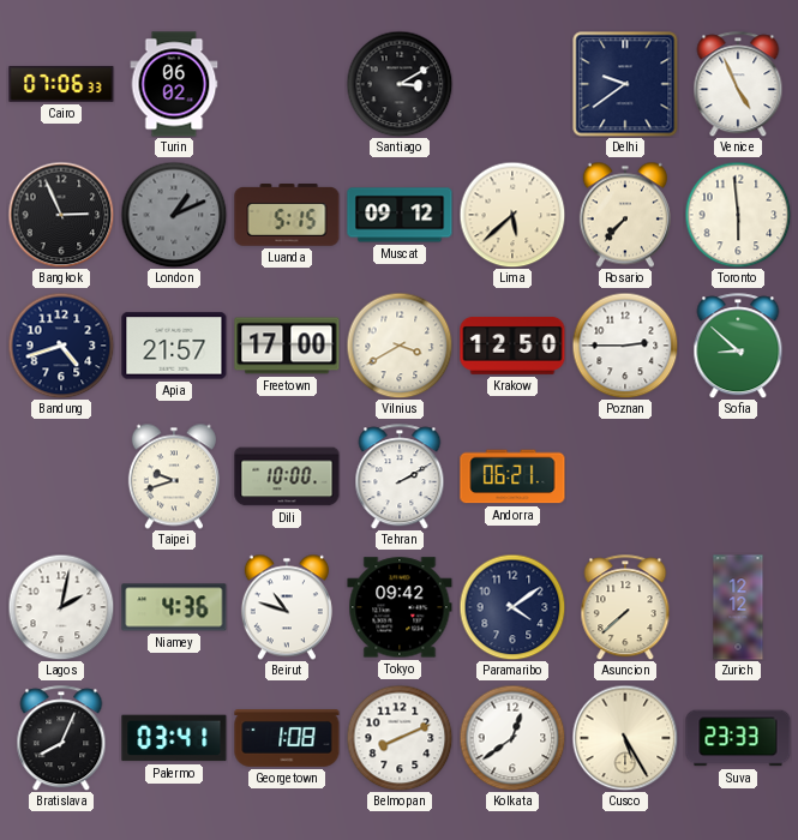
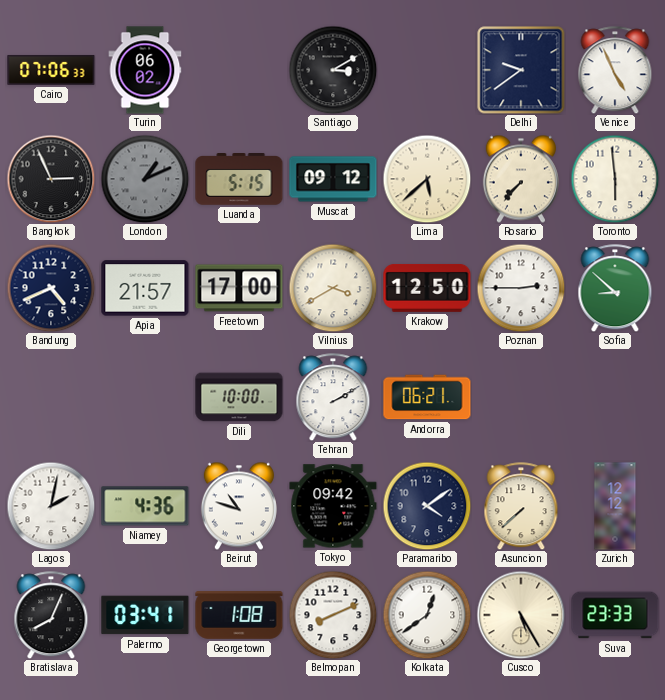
Bandung: 4:42 -> 4:41 (51, 288)
Taipei: 9:42 -> none (174, 476)
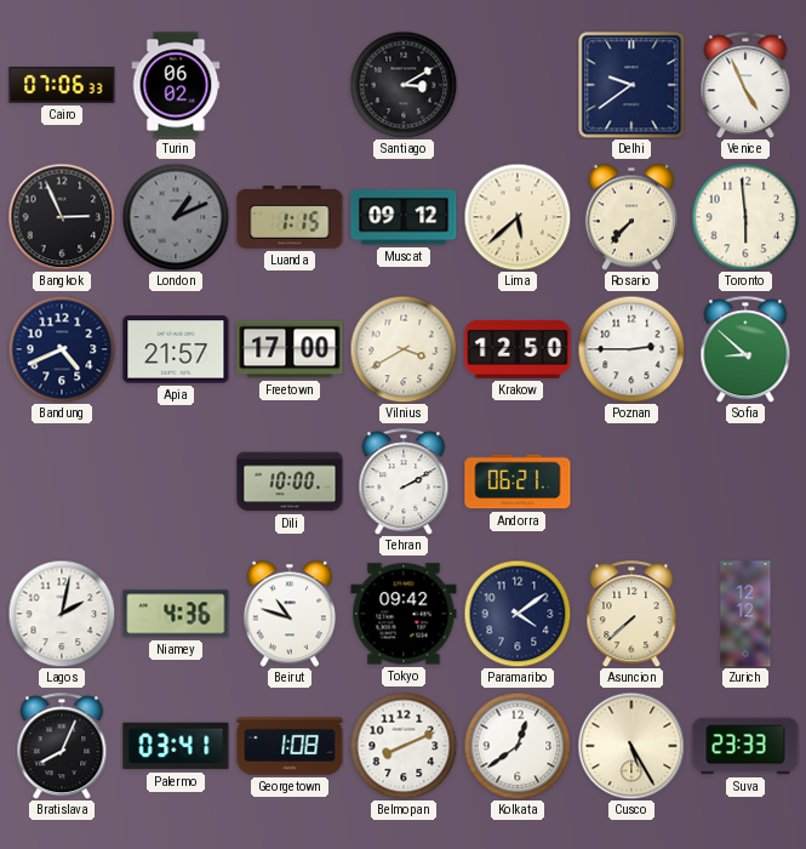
Luanda: 5:15 -> 1:15 (290, 218)
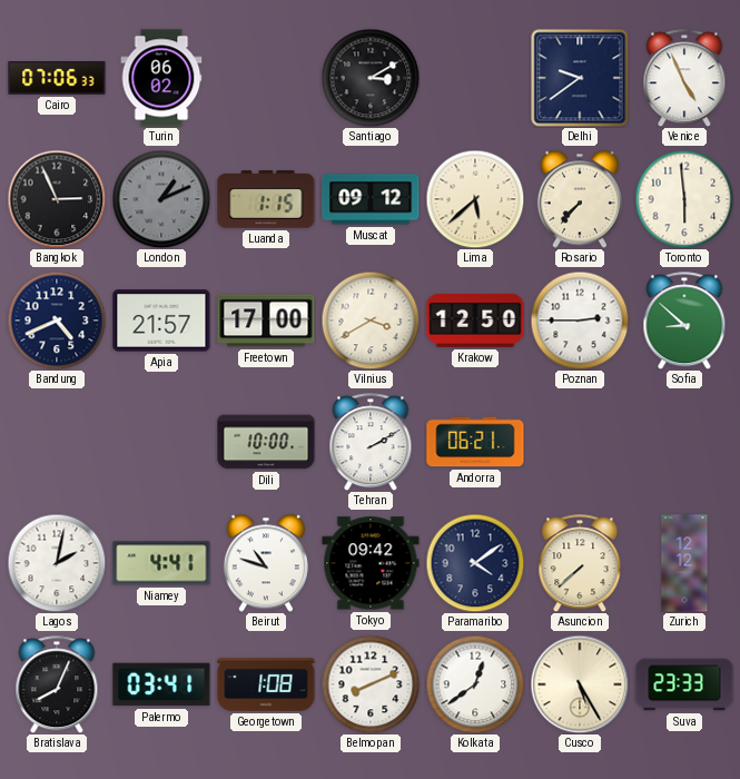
Niamey: 4:36 -> 4:41 (161, 563)
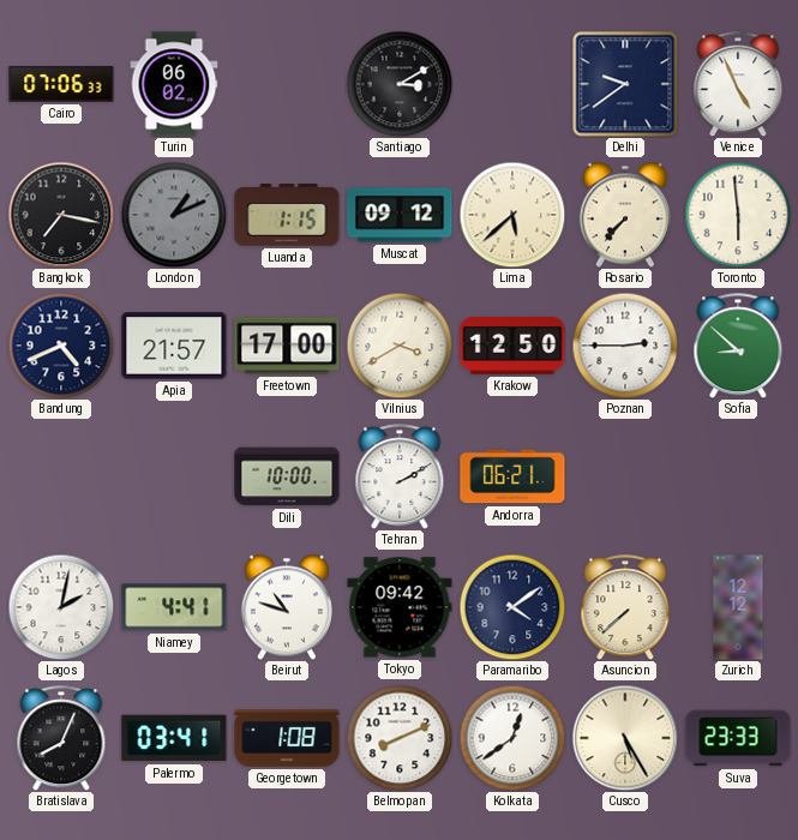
Bangkok: 2:56 -> 7:17 (61, 215)
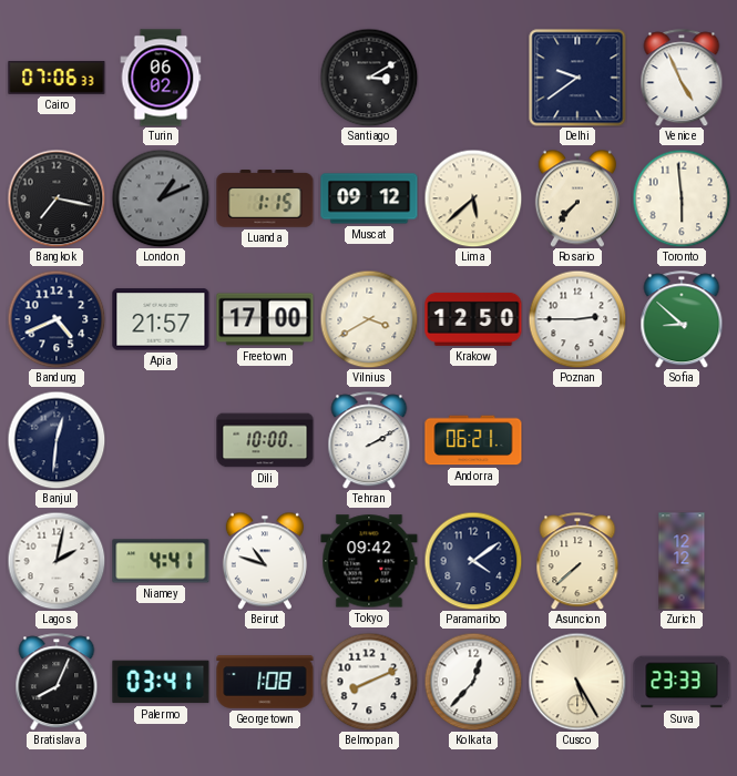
Banjul: none -> 12:31 (57, 440)
Kolkata: 12:39 -> 12:37 (473, 682)
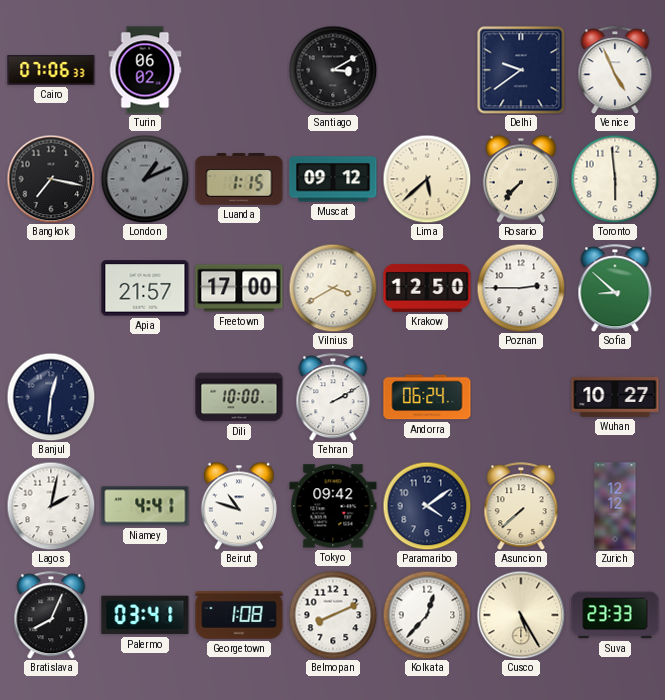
Bandung: 4:41 -> none (57, 319)
Andorra: 06:21 -> 06:24 (427, 397)
Wuhan: none -> 10:27 (615, 397)
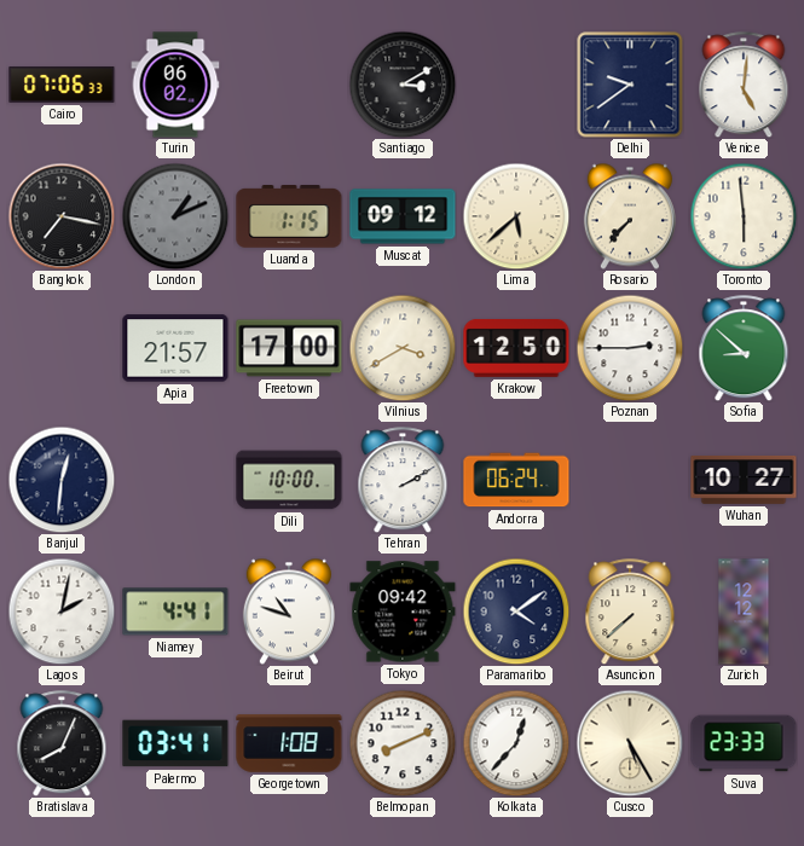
Venice: 4:56 -> 5:01 (744, 85)
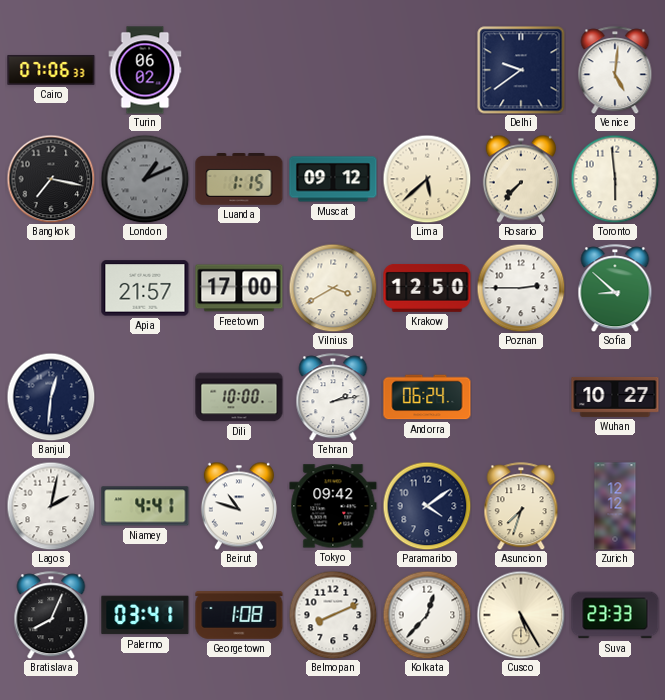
Santiago: 3:10 -> none (403, 85)
Tehran: 2:10 -> 2:13 (333, 397)
Asuncion: 7:38 -> 7:33 (521, 506)
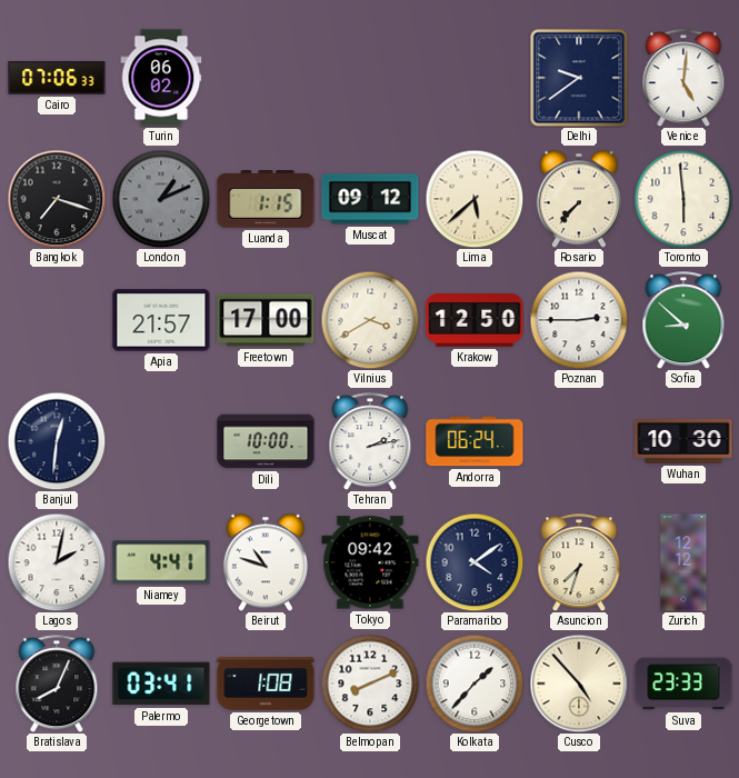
Bangkok: 7:17 -> 7:18 (57, 199)
Wuhan: 10:27 -> 10:30 (683, 441)
Kolkata: 12:37 -> 1:37 (475, 684)
Cusco: 5:25 -> 4:53 (579, 684)
